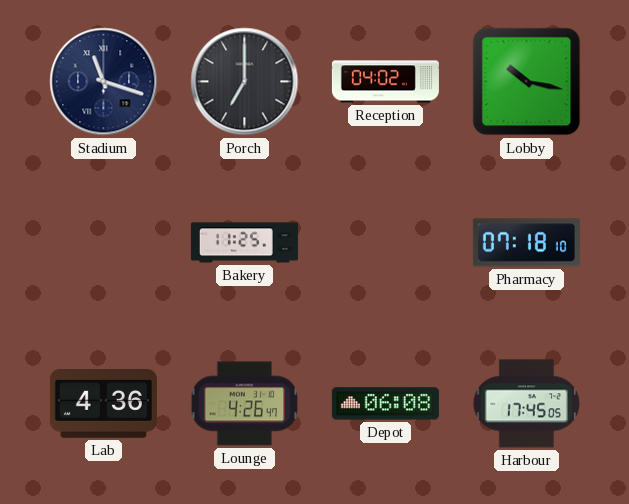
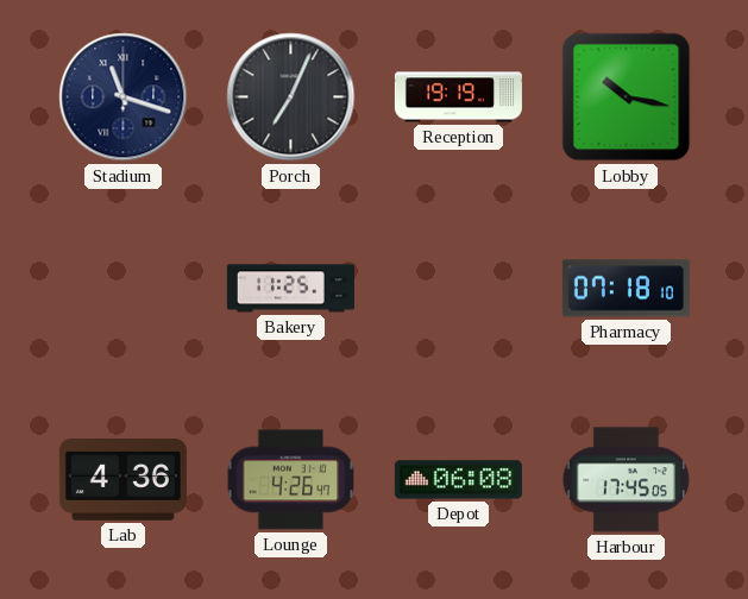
Porch: 7:00 -> 7:04 (291, 97)
Reception: 04:02 -> 19:19 (458, 97)
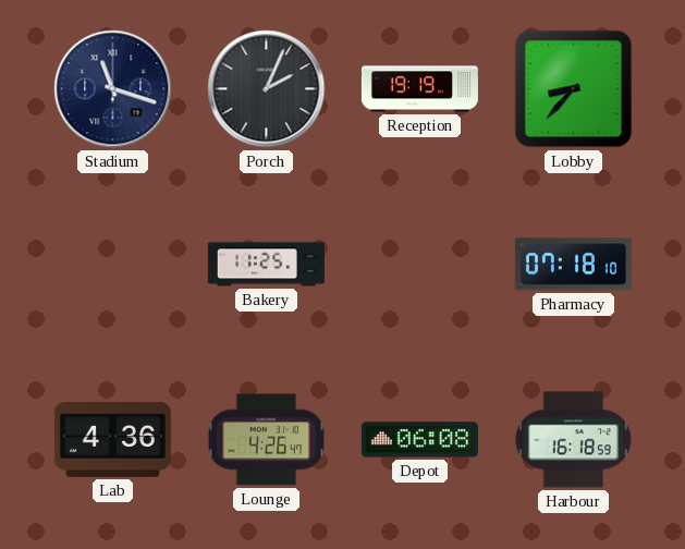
Porch: 7:04 -> 2:04 (267, 89)
Lobby: 10:17 -> 8:37 (574, 89)
Harbour: 17:45 -> 16:18 (573, 440)
